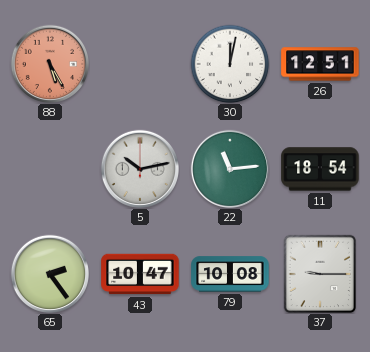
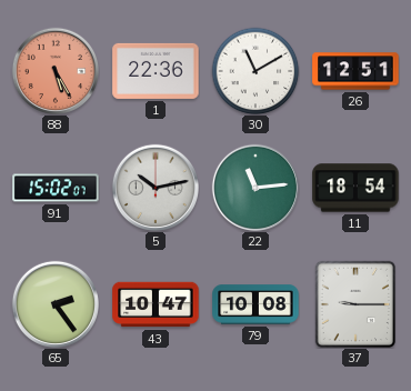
1: none -> 22:36 (156, 71)
30: 12:02 -> 11:10 (255, 71)
91: none -> 15:02 (56, 188)
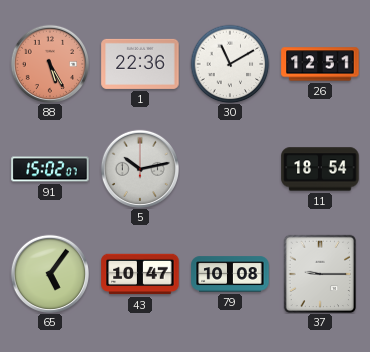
22: 11:14 -> none (254, 187)
65: 2:24 -> 5:06 (49, 273)
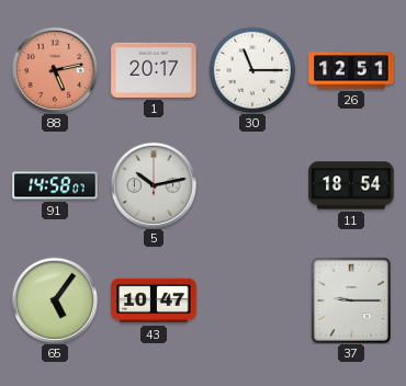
88: 5:25 -> 5:13 (54, 69)
1: 22:36 -> 20:17 (154, 70)
30: 11:10 -> 11:15 (252, 70)
91: 15:02 -> 14:58 (55, 185)
79: 10:08 -> none (230, 274)
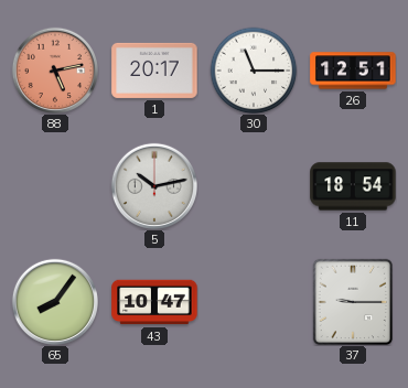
91: 14:58 -> none (55, 185)
65: 5:06 -> 8:06 (54, 301)
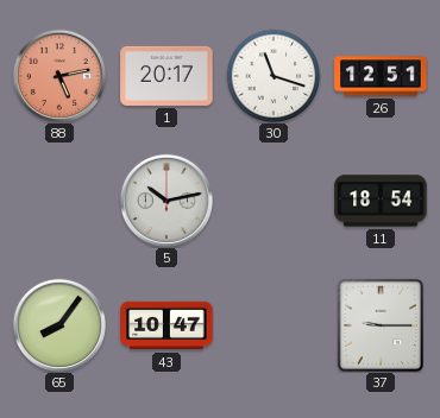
30: 11:15 -> 11:18 (274, 76)
